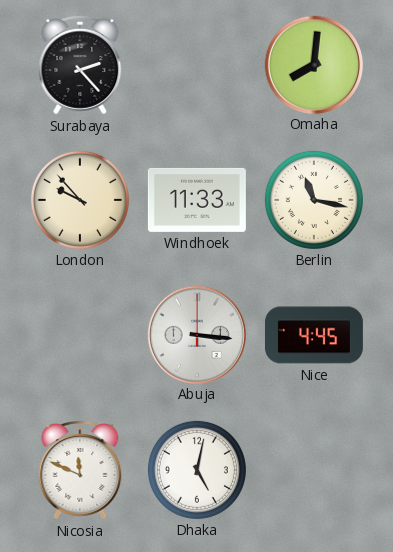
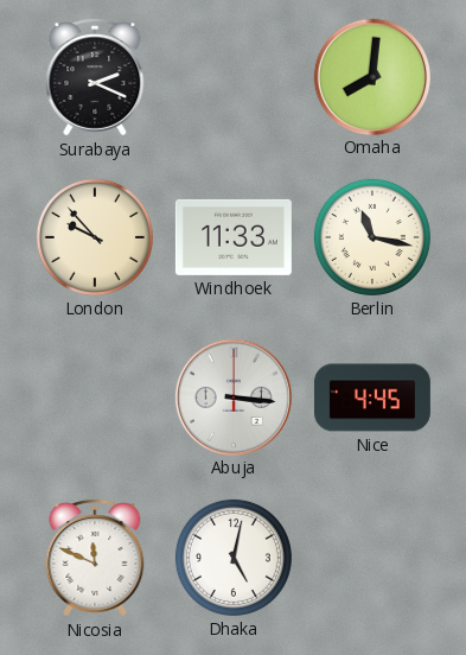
Surabaya: 2:23 -> 2:19 (95, 77)
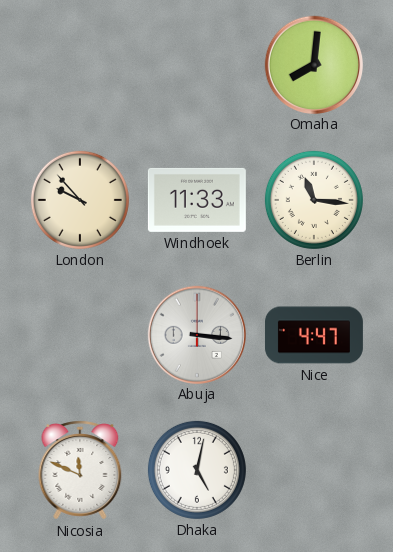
Surabaya: 2:19 -> none (95, 77)
Berlin: 11:17 -> 11:16 (314, 200)
Nice: 4:45 -> 4:47 (314, 335)
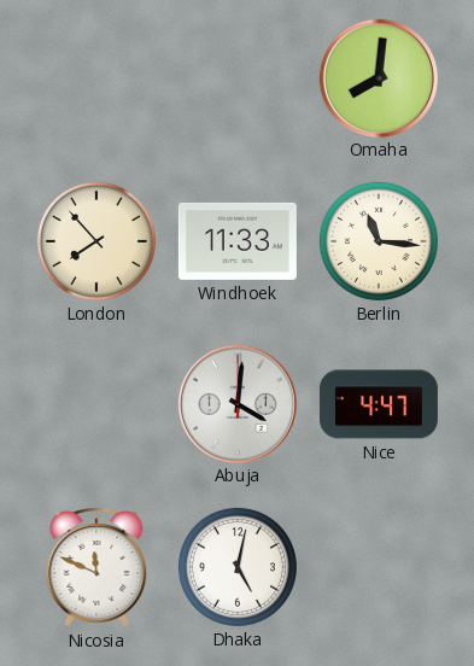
London: 9:53 -> 7:53 (96, 241)
Abuja: 3:16 -> 4:01 (236, 403)
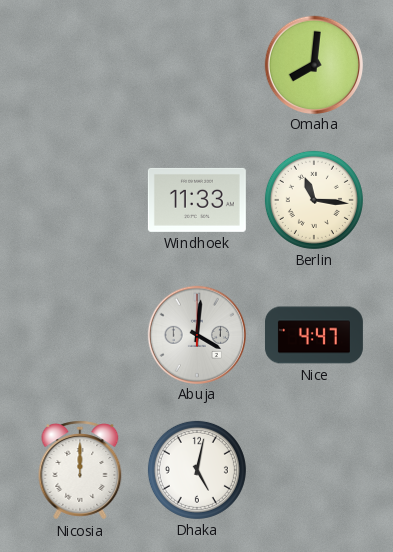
London: 7:53 -> none (96, 241)
Nicosia: 11:49 -> 12:00 (80, 470)
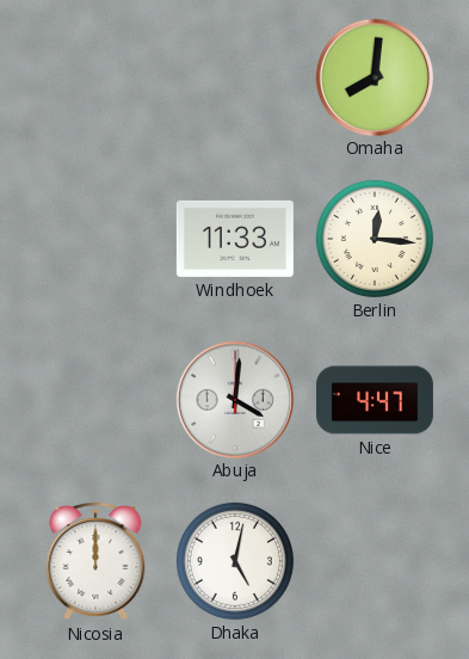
Berlin: 11:16 -> 12:16 (375, 239)
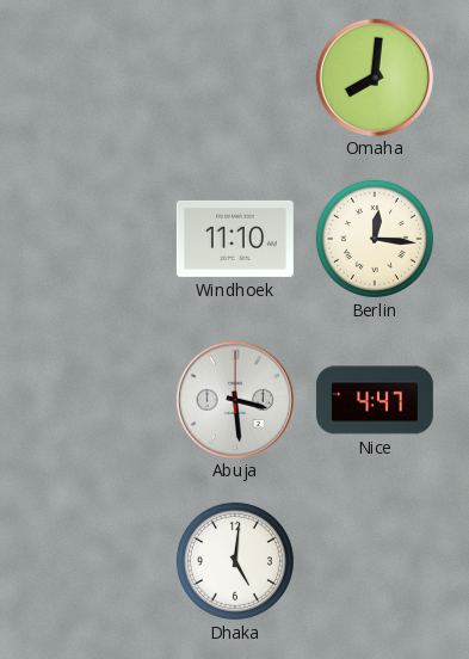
Windhoek: 11:33 -> 11:10 (235, 239)
Abuja: 4:01 -> 3:29 (234, 399)
Nicosia: 12:00 -> none (95, 561)
Dhaka: 5:02 -> 5:01 (235, 561)
